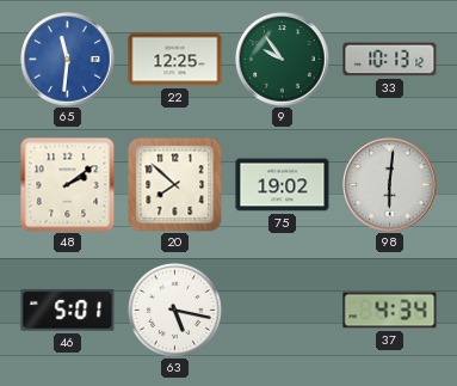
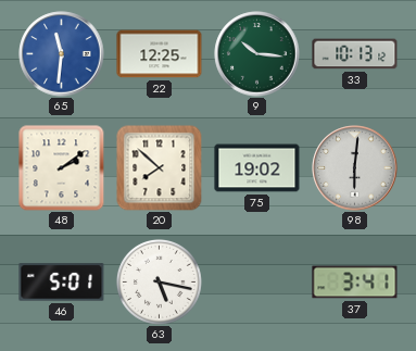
9: 9:54 -> 10:16 (257, 54)
37: 4:34 -> 3:41 (355, 283)
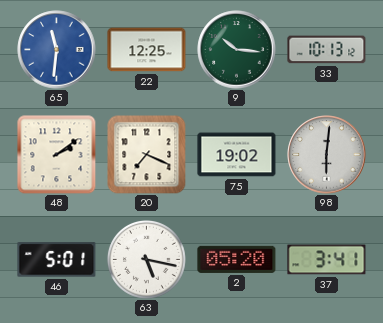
20: 7:52 -> 7:19 (146, 154)
2: none -> 05:20 (237, 259)
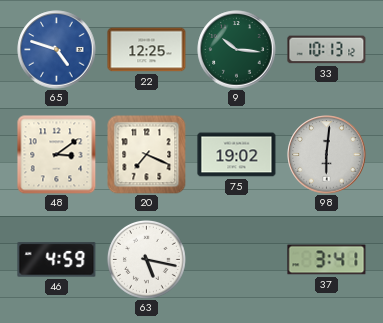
65: 11:31 -> 4:48 (57, 50)
48: 2:09 -> 3:09 (57, 155)
46: 5:01 -> 4:59 (57, 260)
2: 05:20 -> none (237, 259)
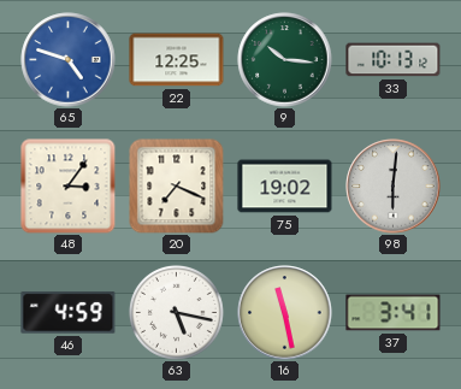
48: 3:09 -> 3:06 (69, 187)
16: none -> 11:28 (285, 313)
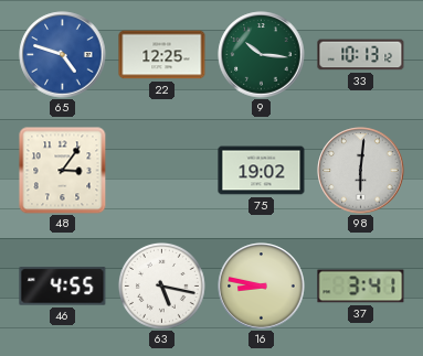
20: 7:19 -> none (176, 185)
46: 4:59 -> 4:55 (63, 287)
16: 11:28 -> 8:47 (262, 287)
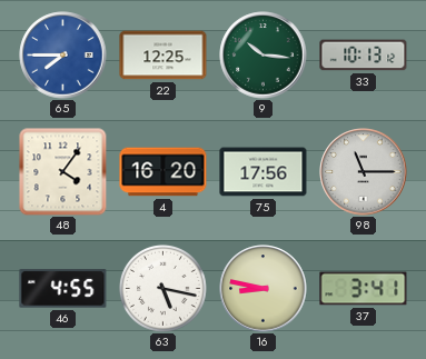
65: 4:48 -> 7:45 (63, 56)
48: 3:06 -> 4:06 (63, 172)
4: none -> 16:20 (164, 172)
75: 19:02 -> 17:56 (264, 172)
98: 6:01 -> 11:15 (364, 172)
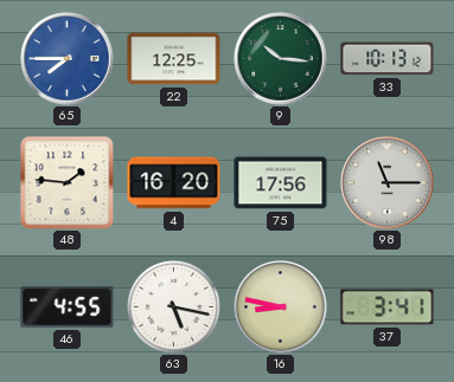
48: 4:06 -> 1:46 (68, 183)
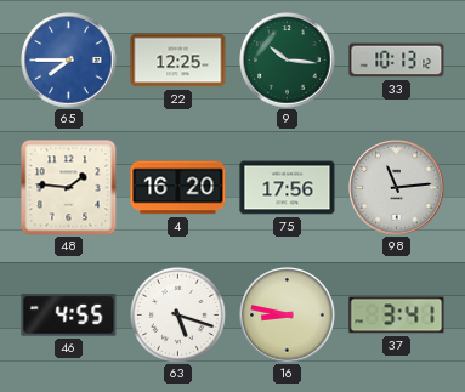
98: 11:15 -> 11:14 (397, 188)
63: 5:17 -> 5:18 (177, 314)
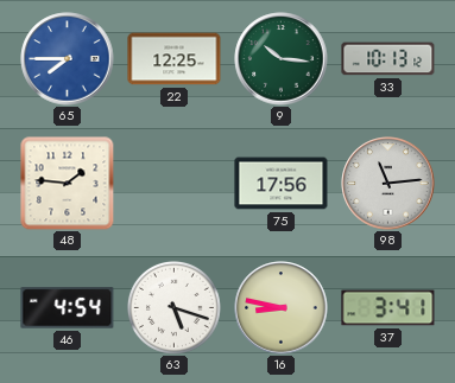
4: 16:20 -> none (178, 188)
46: 4:55 -> 4:54 (68, 308)
